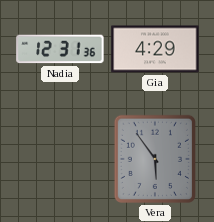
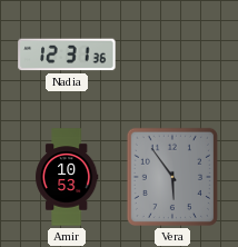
Gia: 4:29 -> none (155, 49)
Amir: none -> 10:53 (67, 177)
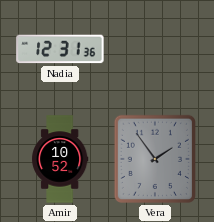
Amir: 10:53 -> 10:52 (60, 159)
Vera: 5:54 -> 1:54 (155, 159)
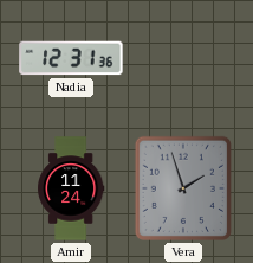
Amir: 10:52 -> 11:24 (71, 188)
Vera: 1:54 -> 1:57 (183, 188)
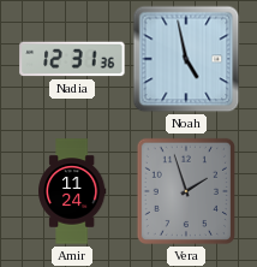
Noah: none -> 4:58 (186, 59)
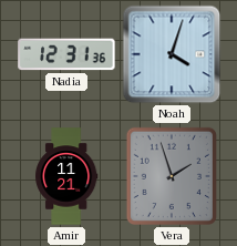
Noah: 4:58 -> 4:03 (172, 54)
Amir: 11:24 -> 11:21 (66, 176)
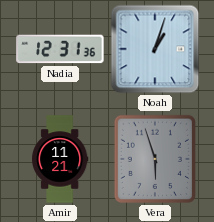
Noah: 4:03 -> 1:03 (155, 49)
Vera: 1:57 -> 5:57 (155, 159)
